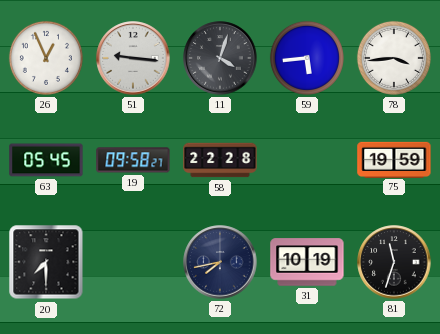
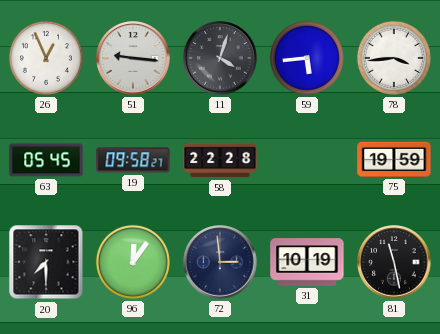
96: none -> 12:06 (133, 262)
72: 7:43 -> 2:59 (220, 262)
81: 11:33 -> 11:28 (394, 262)
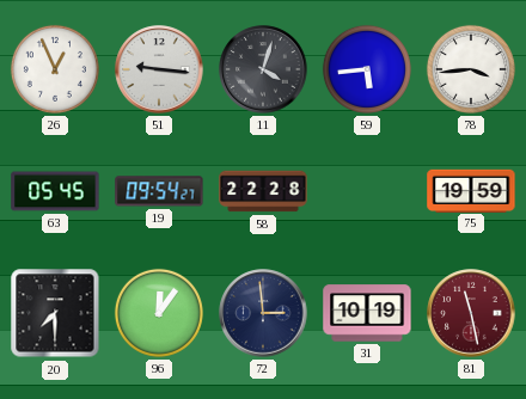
19: 09:58 -> 09:54 (159, 191)
81 dial: black -> burgundy (471, 313)
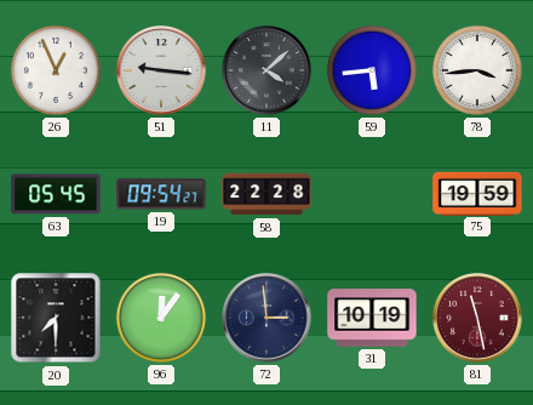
11: 4:03 -> 4:08 (266, 70)
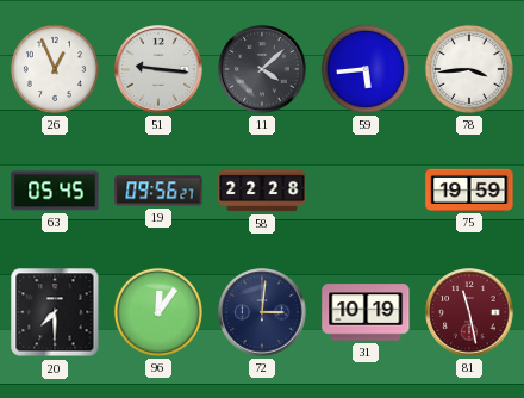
19: 09:54 -> 09:56 (158, 191)
72: 2:59 -> 3:01 (262, 312)
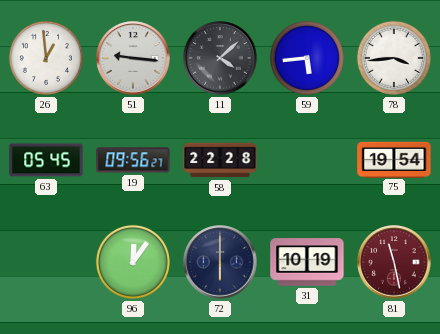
26: 12:56 -> 12:59 (46, 58)
75: 19:59 -> 19:54 (394, 159)
20: 7:30 -> none (55, 312)
72: 3:01 -> 6:00 (220, 262)
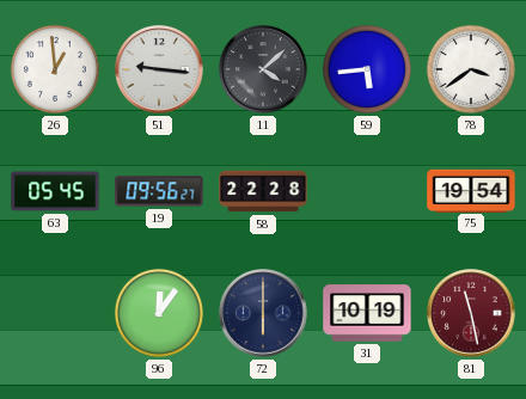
78: 3:44 -> 3:39 (471, 69)
